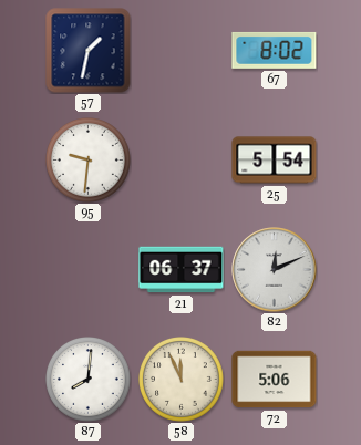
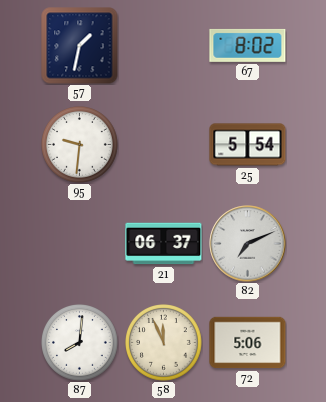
82: 12:11 -> 7:11 (248, 244)
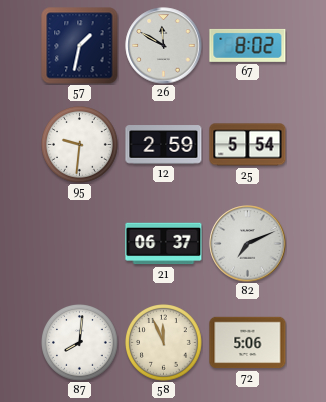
26: none -> 11:50 (164, 46)
12: none -> 2:59 (164, 145)
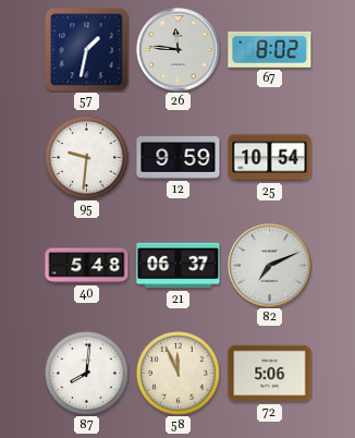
26: 11:50 -> 11:46 (179, 50)
12: 2:59 -> 9:59 (179, 158)
25: 5:54 -> 10:54 (270, 158)
40: none -> 5:48 (87, 266)
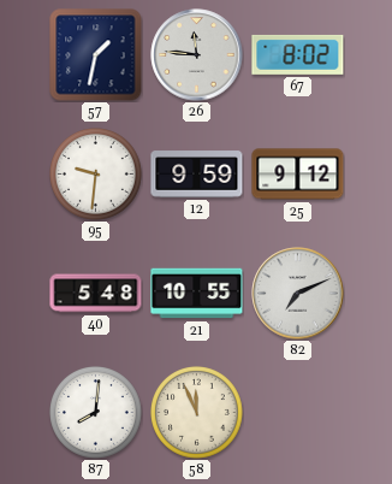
25: 10:54 -> 9:12 (298, 175)
21: 06:37 -> 10:55 (197, 294)
72: 5:06 -> none (270, 374)
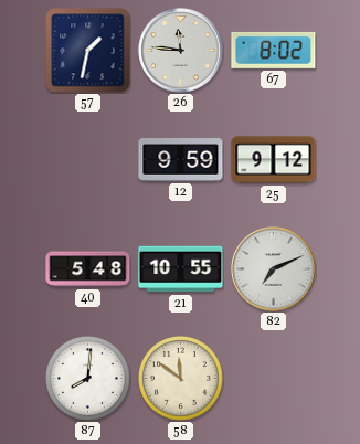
95: 9:31 -> none (96, 175)
58: 11:56 -> 11:51 (181, 379)
